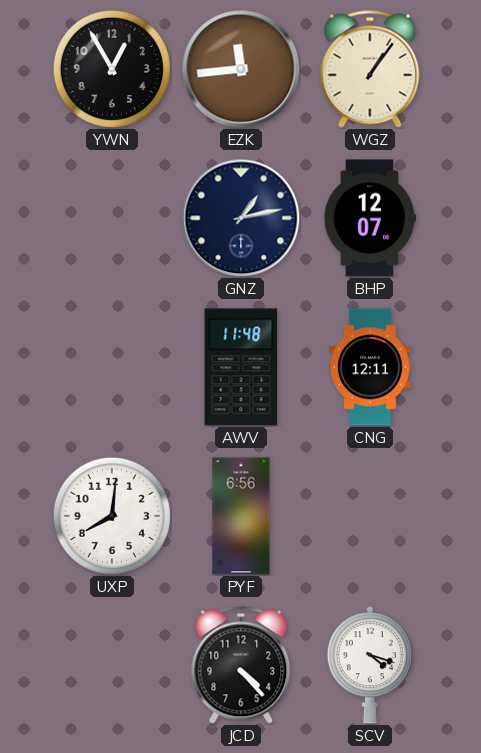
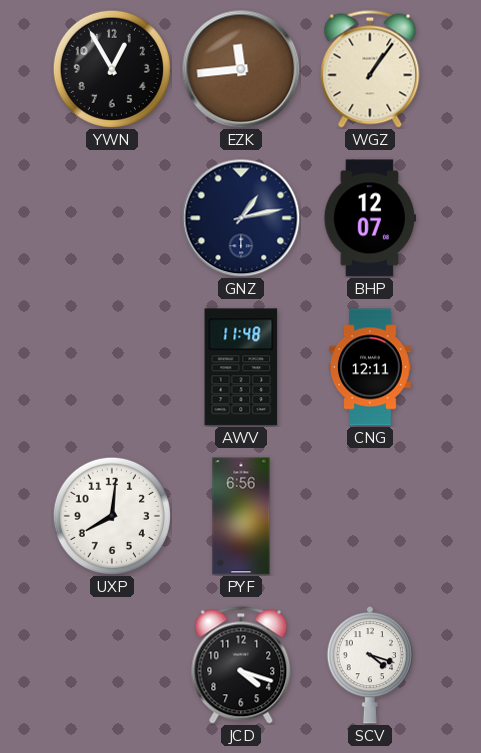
JCD: 4:23 -> 4:18 (241, 665)
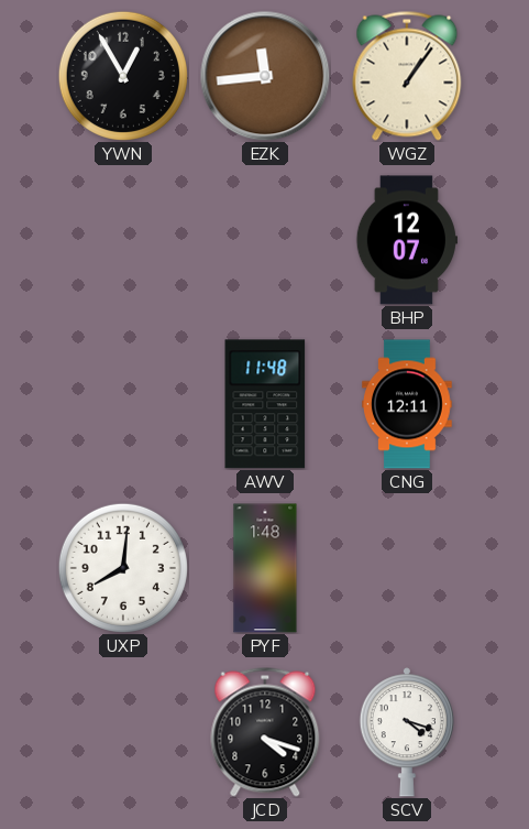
GNZ: 1:13 -> none (241, 218)
PYF: 6:56 -> 1:48 (265, 568)
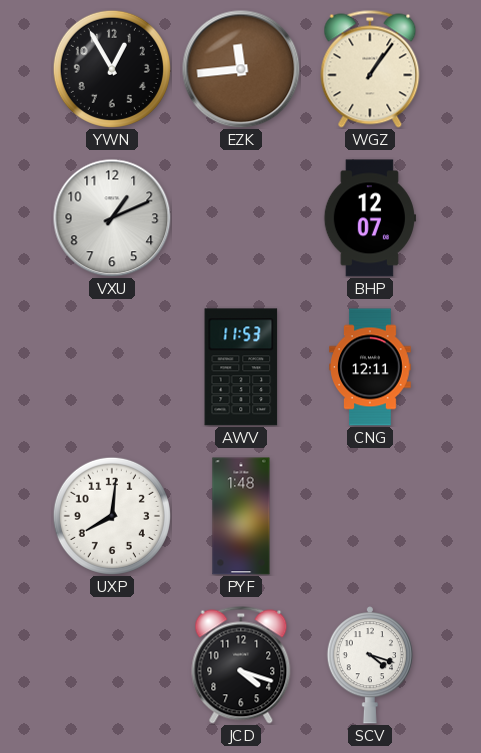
VXU: none -> 1:11 (112, 218)
AWV: 11:48 -> 11:53 (241, 367)
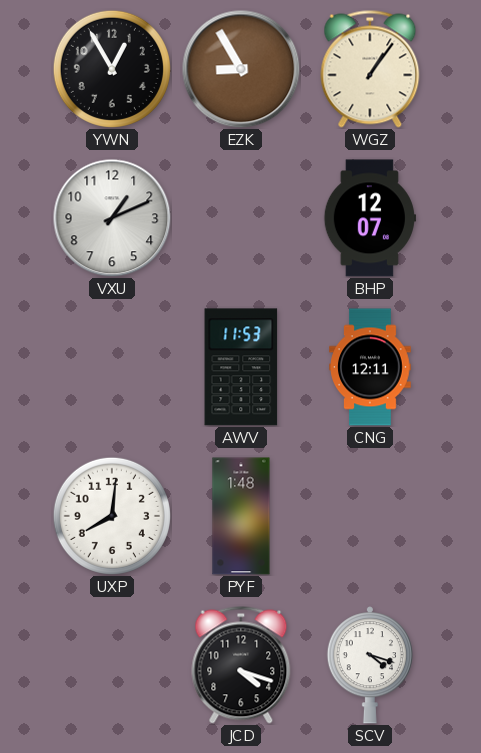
EZK: 11:44 -> 8:55 (241, 69)
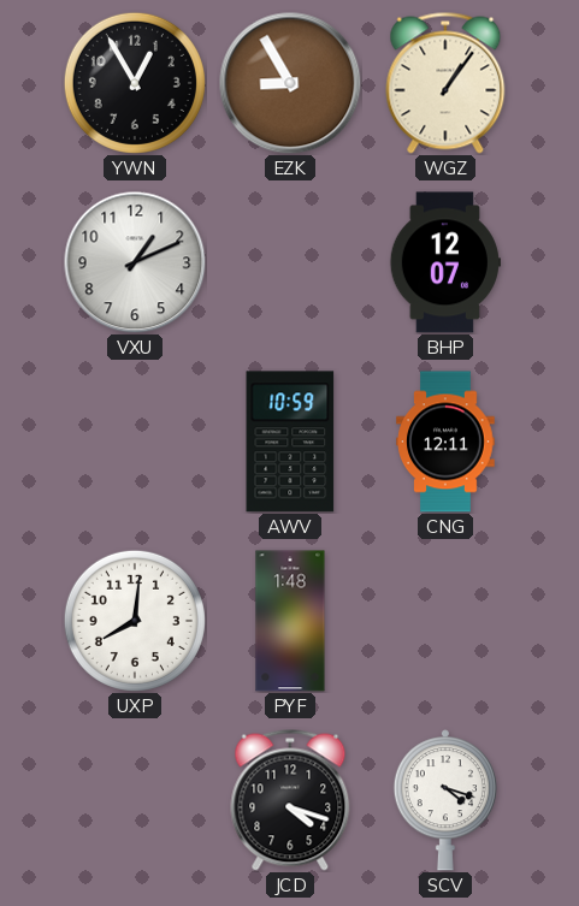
AWV: 11:53 -> 10:59 (290, 442)
